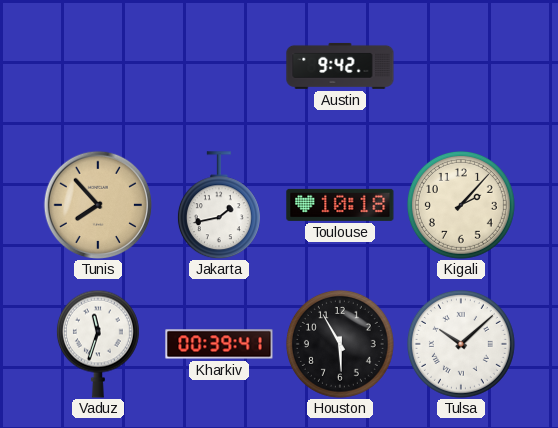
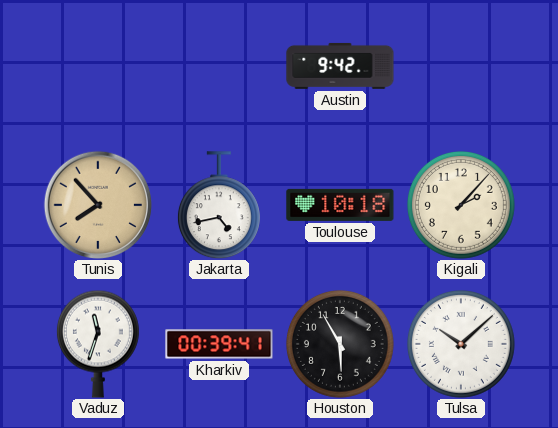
Jakarta: 1:43 -> 4:43 (219, 205)
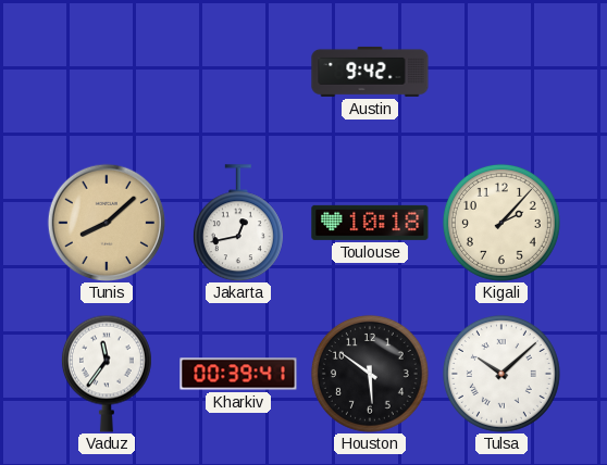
Tunis: 7:53 -> 8:08 (106, 222)
Jakarta: 4:43 -> 12:43 (238, 223)
Vaduz: 11:33 -> 11:36 (107, 374)
Houston: 5:55 -> 5:51 (370, 374)
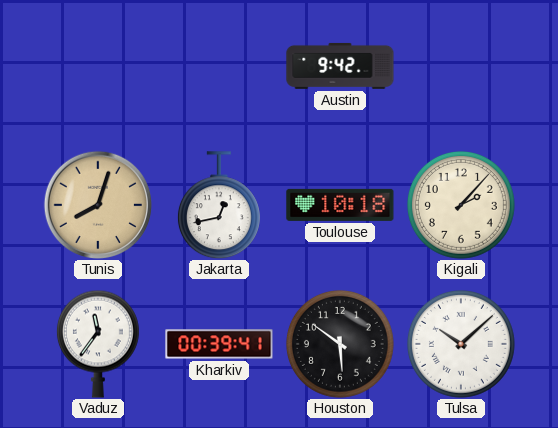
Tunis: 8:08 -> 8:03 (97, 204)
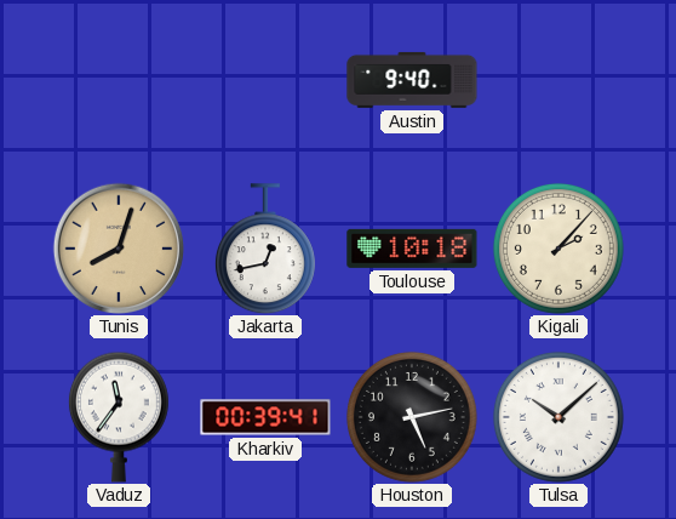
Austin: 9:42 -> 9:40 (412, 80)
Houston: 5:51 -> 5:13 (412, 417)
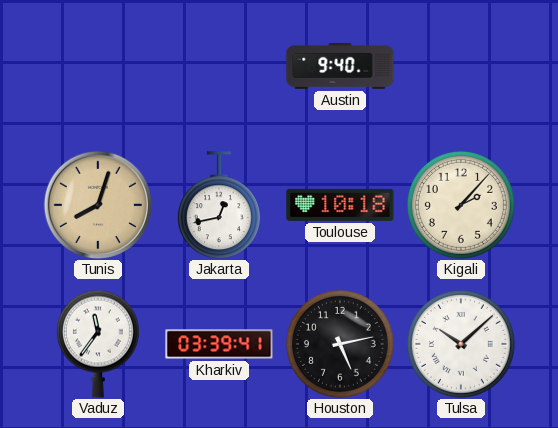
Kharkiv: 00:39 -> 03:39 (219, 344)
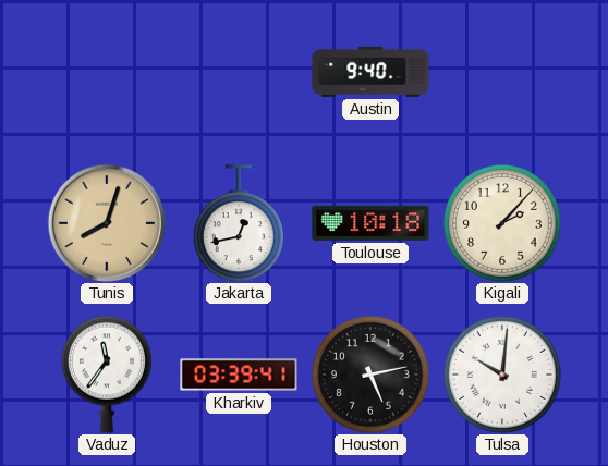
Tulsa: 10:08 -> 10:01 (502, 375)
